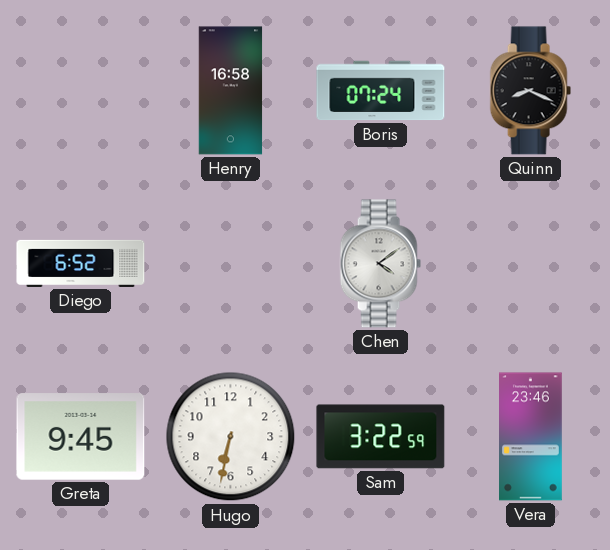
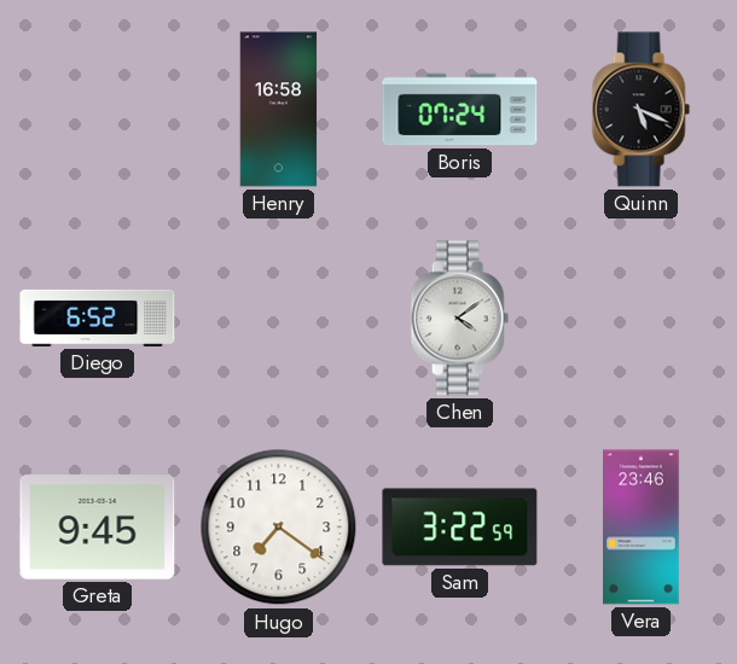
Quinn: 8:19 -> 5:19 (640, 110)
Hugo: 6:32 -> 7:21 (279, 528)
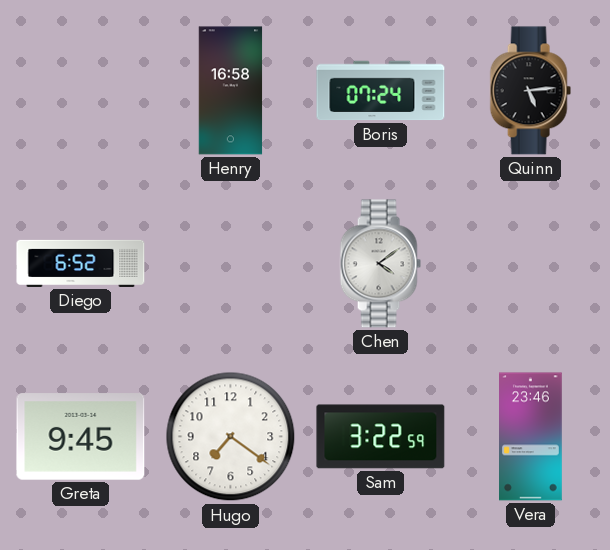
Quinn: 5:19 -> 5:14 (530, 91)
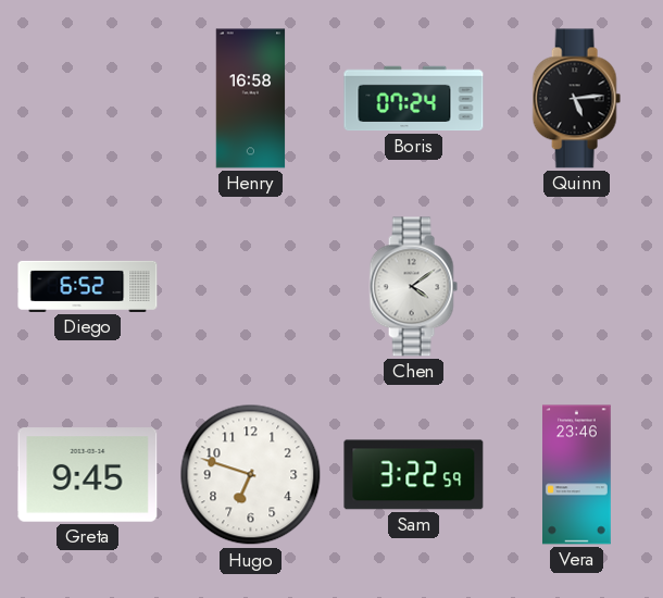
Hugo: 7:21 -> 6:48 (251, 475)
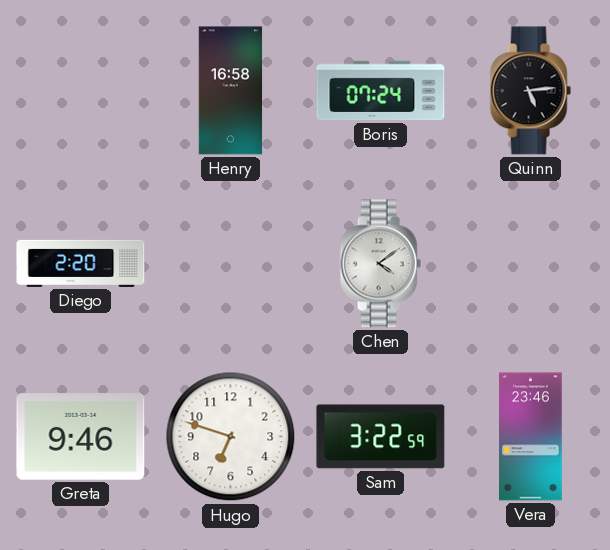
Diego: 6:52 -> 2:20 (81, 263)
Greta: 9:45 -> 9:46 (81, 437)
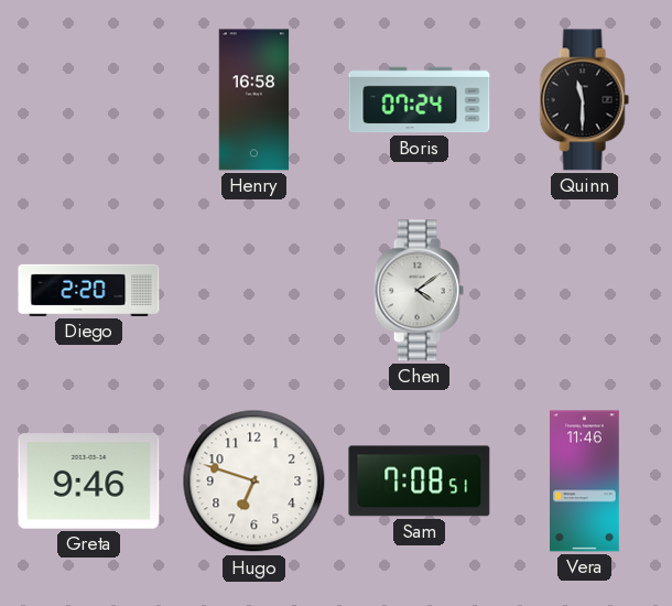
Quinn: 5:14 -> 11:30 (584, 100)
Sam: 3:22 -> 7:08 (420, 481)
Vera: 23:46 -> 11:46 (585, 481)
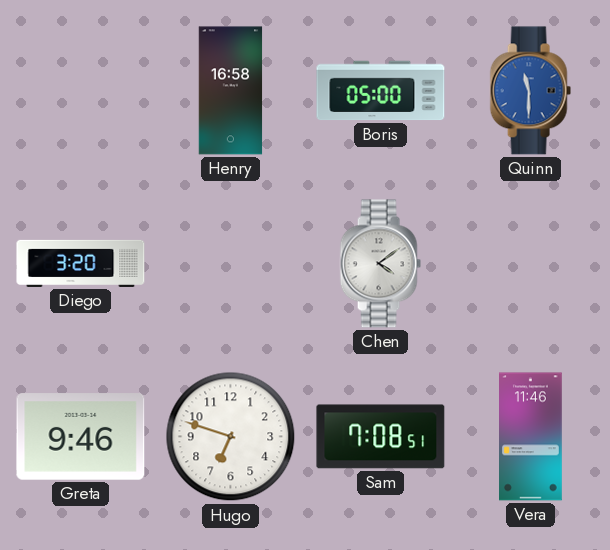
Boris: 07:24 -> 05:00 (381, 91)
Quinn dial: black -> blue (530, 91)
Diego: 2:20 -> 3:20 (81, 263)
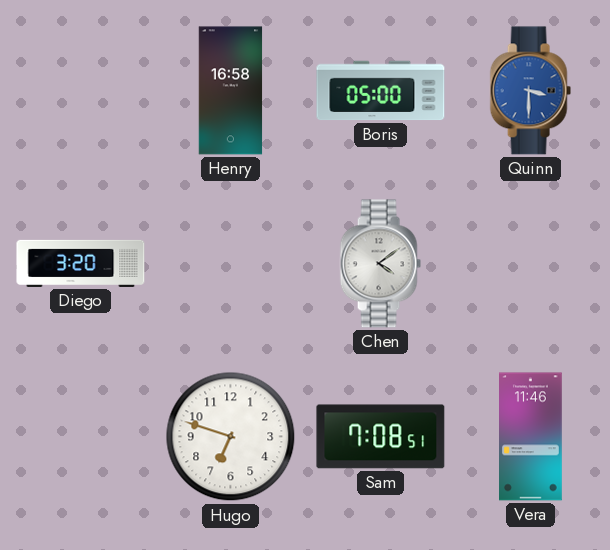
Quinn: 11:30 -> 3:30 (530, 91)
Greta: 9:46 -> none (81, 437)
